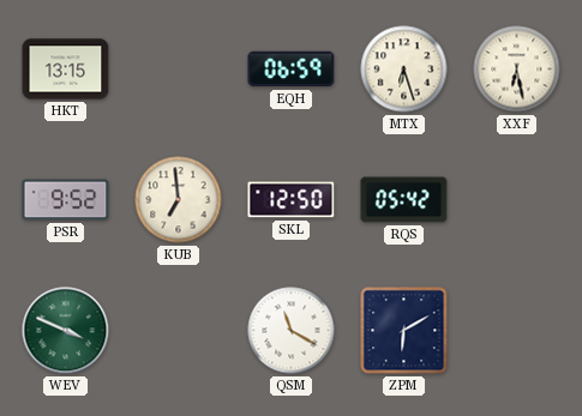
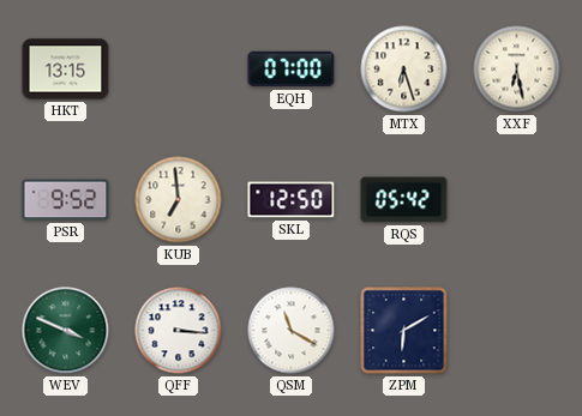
EQH: 06:59 -> 07:00 (292, 70)
QFF: none -> 3:16 (179, 331)
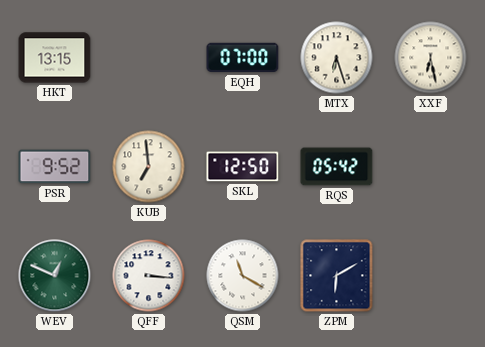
WEV: 3:49 -> 12:49 (55, 276)
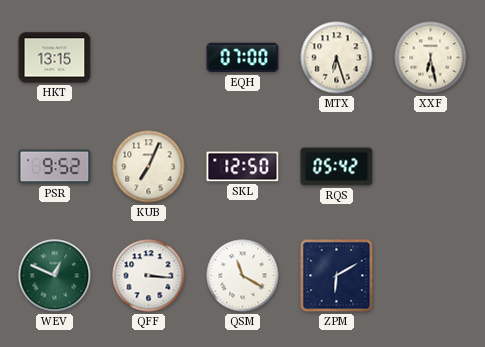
KUB: 6:59 -> 7:04 (149, 167)
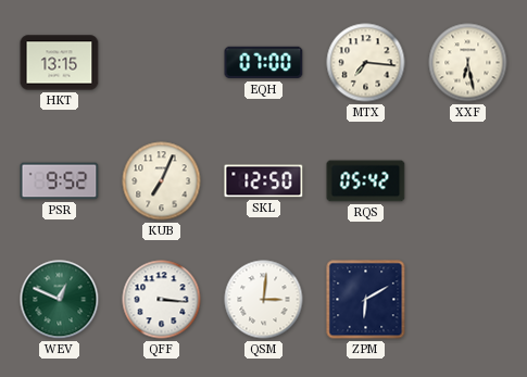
MTX: 6:27 -> 7:16 (366, 63)
QSM: 11:20 -> 3:01 (264, 300)
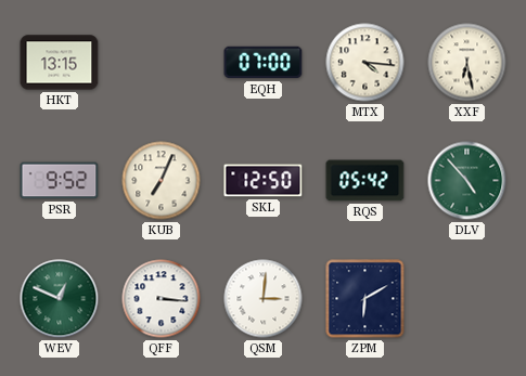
MTX: 7:16 -> 4:16 (365, 63)
DLV: none -> 4:53 (467, 181)
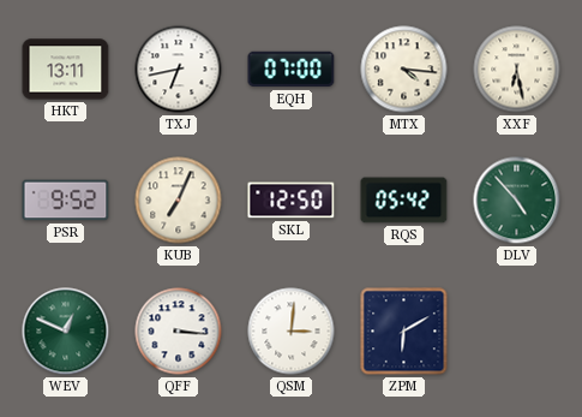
HKT: 13:15 -> 13:11 (66, 70)
TXJ: none -> 6:43 (179, 70)
